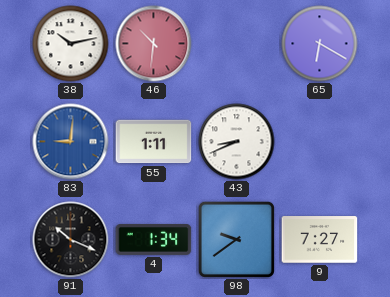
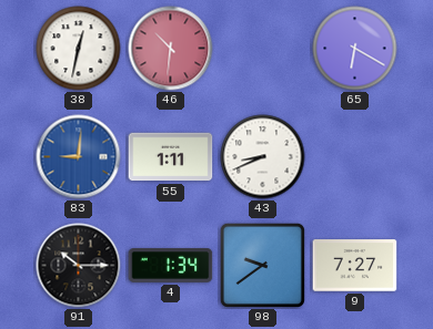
38: 10:13 -> 12:32 (79, 49)
91: 10:19 -> 10:15 (79, 266)
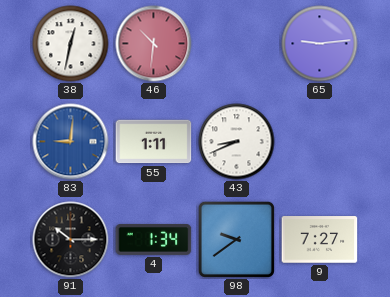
65: 6:20 -> 9:14 (320, 44)
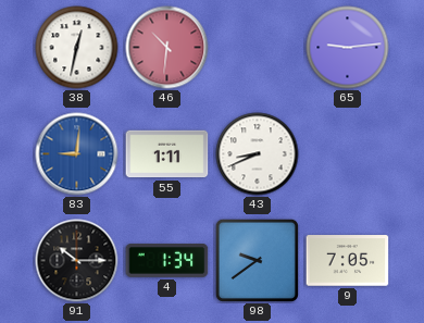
9: 7:27 -> 7:05 (348, 261)
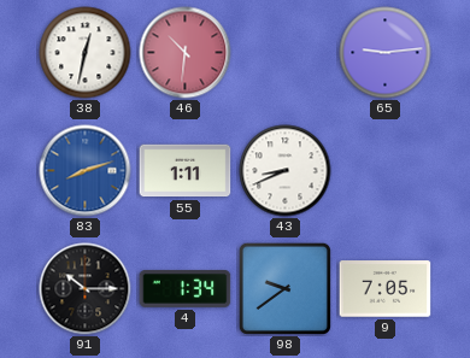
83: 9:01 -> 8:12 (86, 171)
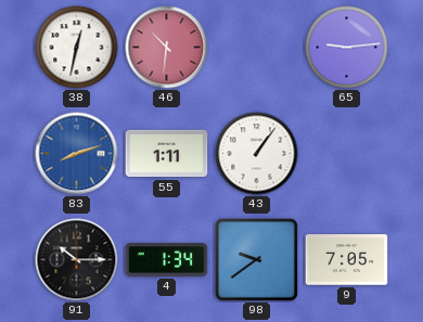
43: 8:41 -> 1:06 (257, 154)
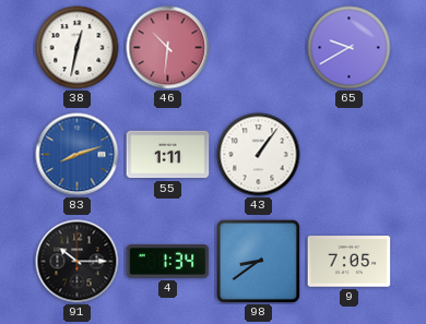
65: 9:14 -> 9:40 (350, 48)
98: 9:39 -> 8:39 (258, 261)
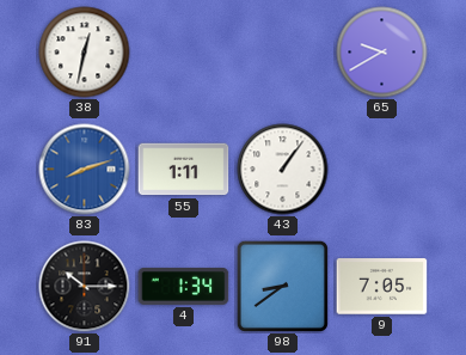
46: 10:31 -> none (168, 48)
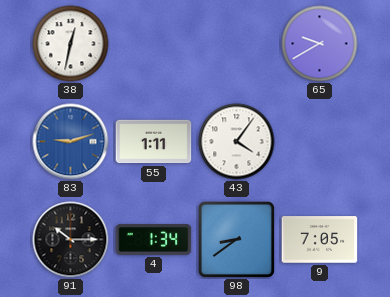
83: 8:12 -> 9:12 (71, 142)
43: 1:06 -> 4:06 (237, 142)
